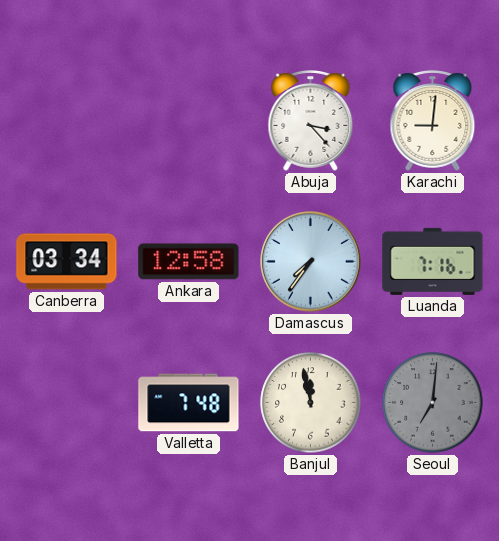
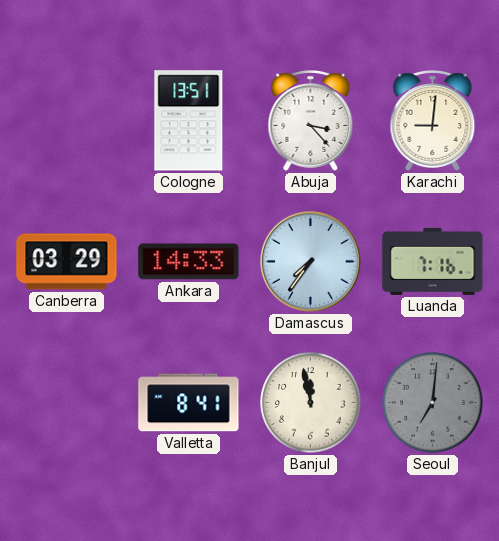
Cologne: none -> 13:51 (189, 121)
Canberra: 03:34 -> 03:29 (67, 262)
Ankara: 12:58 -> 14:33 (189, 262)
Valletta: 7:48 -> 8:41 (189, 403)
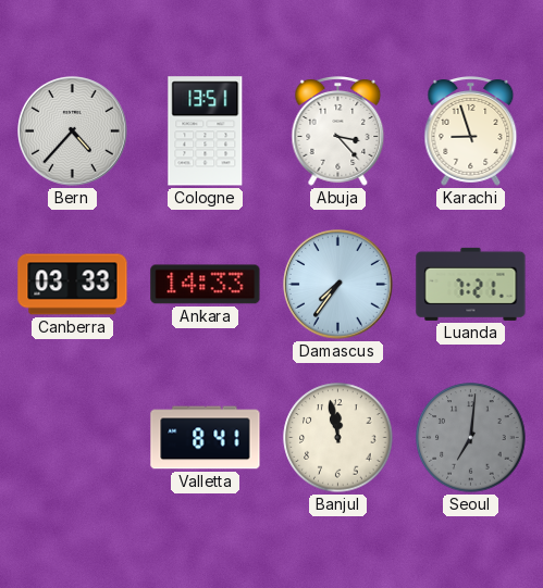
Bern: none -> 4:37 (73, 132)
Karachi: 9:01 -> 8:57 (471, 132)
Canberra: 03:29 -> 03:33 (73, 285)
Luanda: 7:16 -> 7:21 (471, 284)
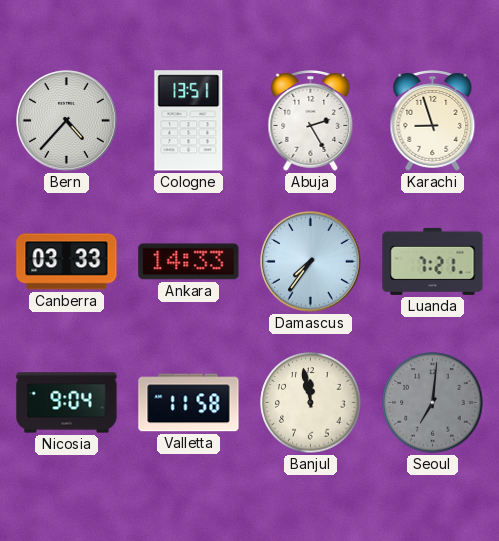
Abuja: 3:23 -> 2:25 (311, 121)
Nicosia: none -> 9:04 (67, 403)
Valletta: 8:41 -> 11:58 (189, 403)
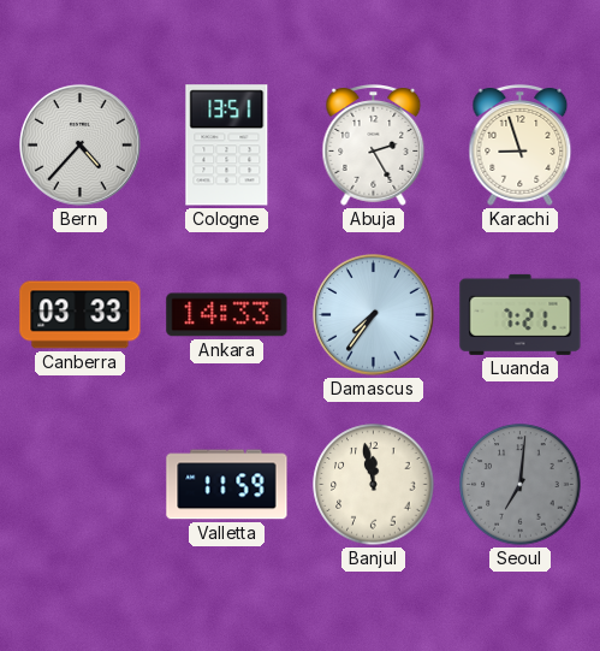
Nicosia: 9:04 -> none (67, 403)
Valletta: 11:58 -> 11:59 (227, 485)
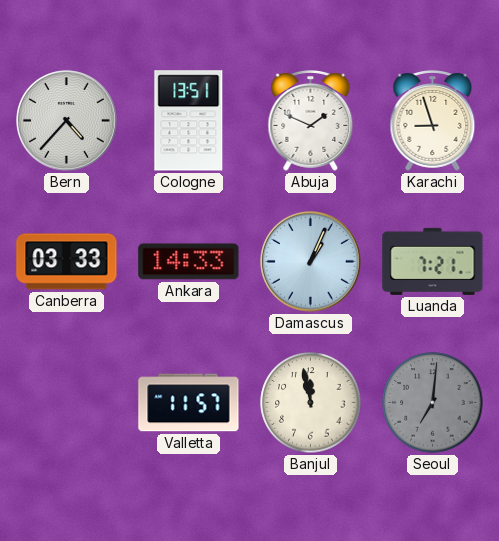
Abuja: 2:25 -> 1:49 (311, 121)
Damascus: 7:36 -> 1:04 (311, 262)
Valletta: 11:59 -> 11:57 (189, 403)
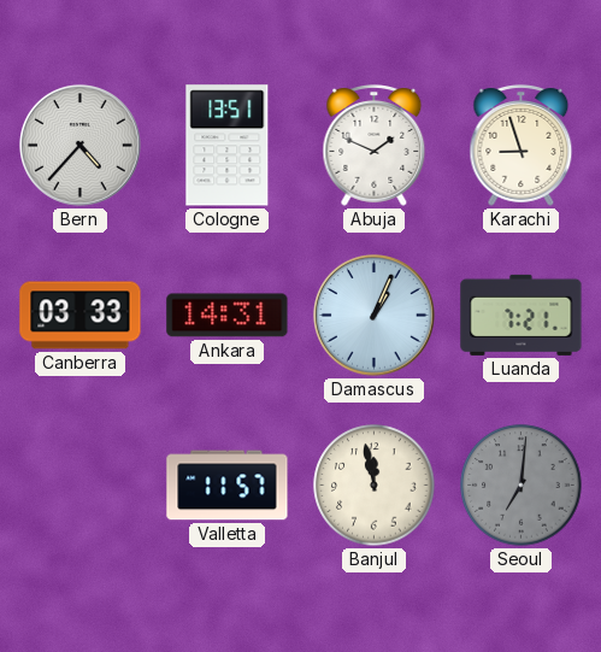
Ankara: 14:33 -> 14:31 (228, 316)
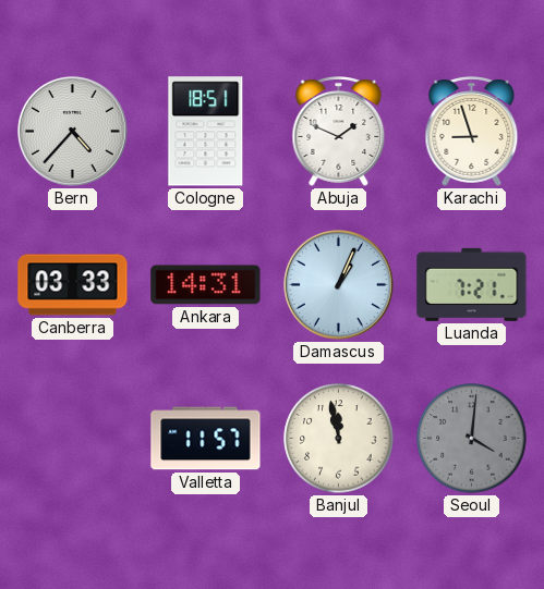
Cologne: 13:51 -> 18:51 (206, 132)
Seoul: 7:01 -> 4:01 (472, 439)
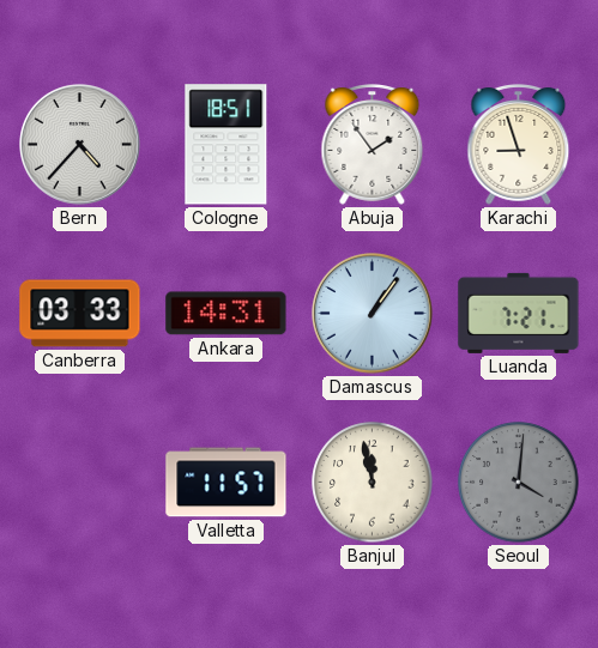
Abuja: 1:49 -> 1:54 (373, 145)
Damascus: 1:04 -> 1:06 (373, 314)
